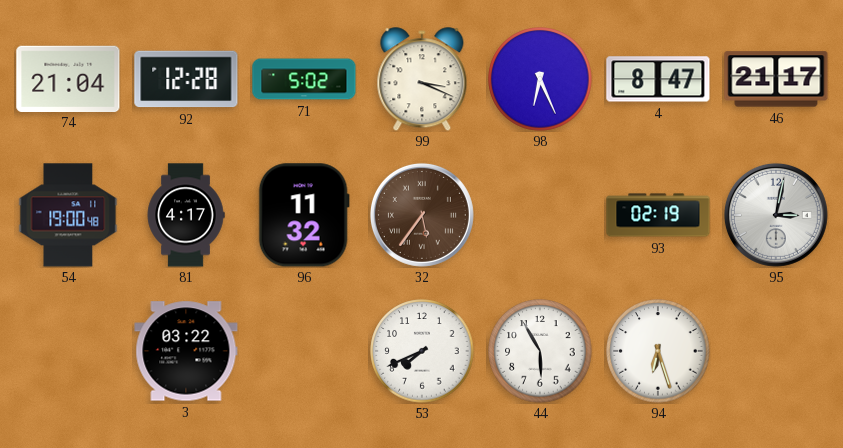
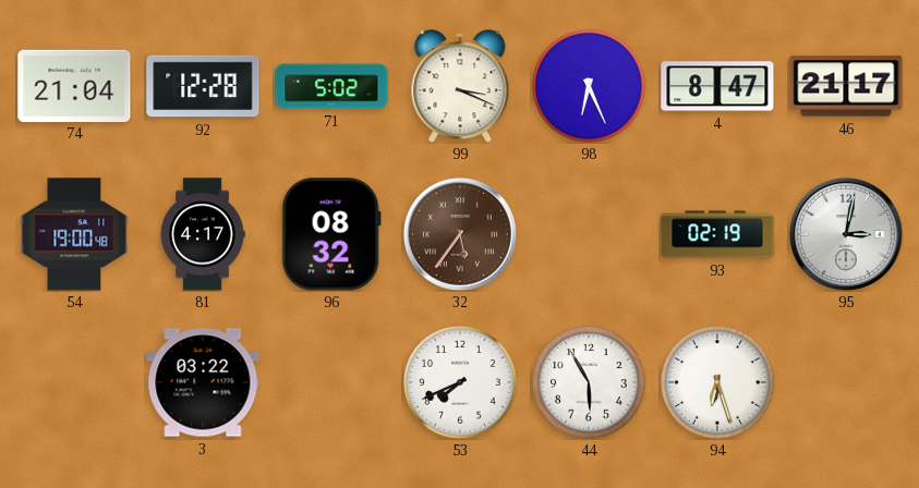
96: 11:32 -> 08:32 (331, 234)
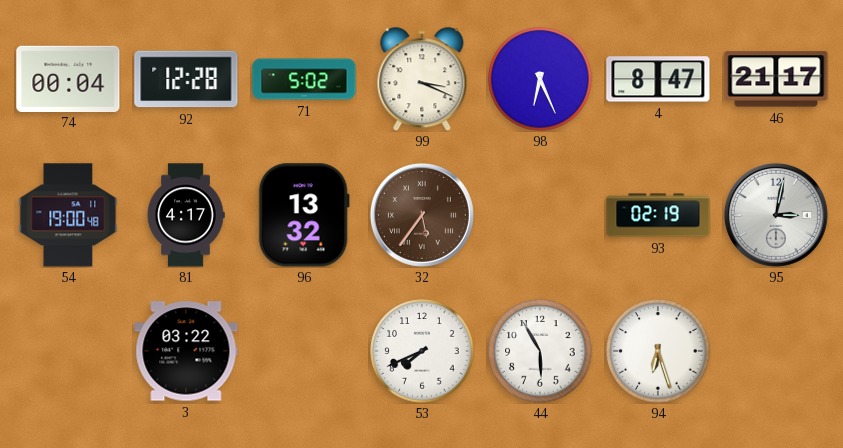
74: 21:04 -> 00:04 (68, 78)
96: 08:32 -> 13:32 (304, 215)
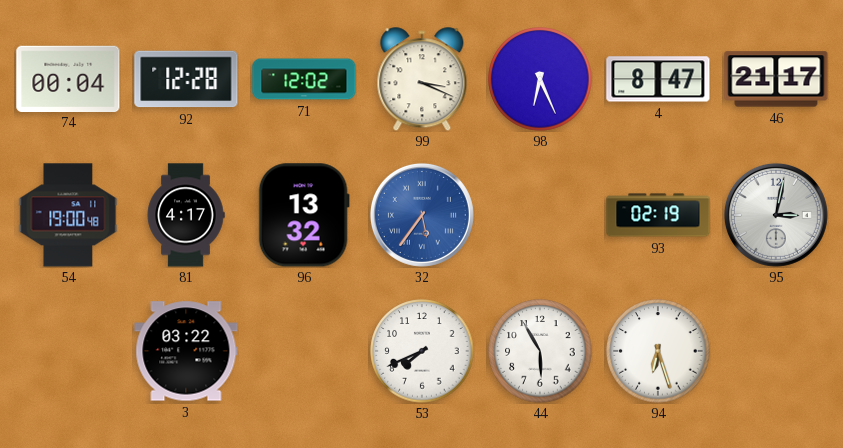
71: 5:02 -> 12:02 (304, 79)
32 dial: brown -> blue (422, 215)
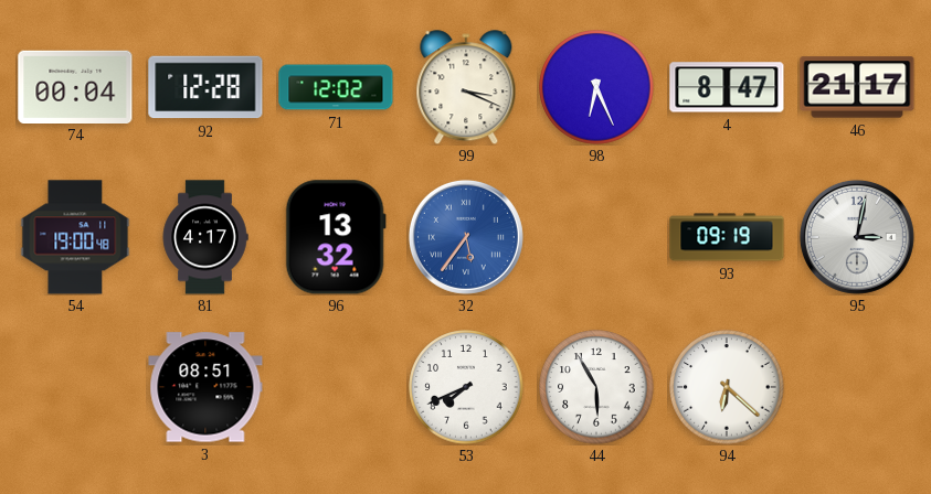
93: 02:19 -> 09:19 (727, 237)
3: 03:22 -> 08:51 (205, 387)
94: 6:27 -> 6:22 (727, 387)
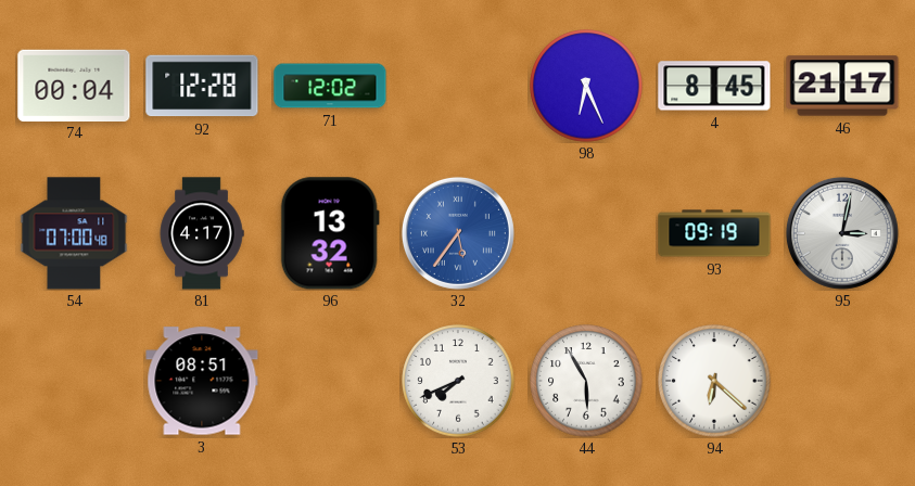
99: 3:19 -> none (466, 87)
4: 8:47 -> 8:45 (714, 86)
54: 19:00 -> 07:00 (74, 233)
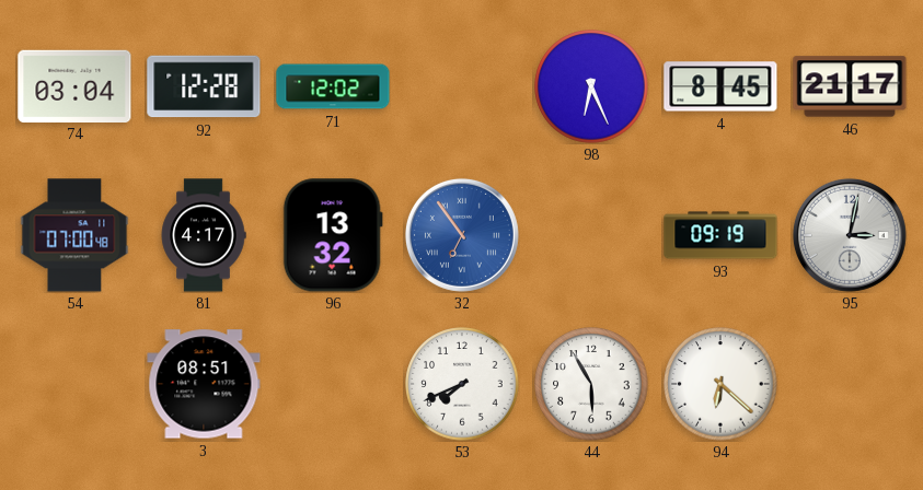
74: 00:04 -> 03:04 (74, 85)
32: 5:36 -> 6:54 (462, 235)
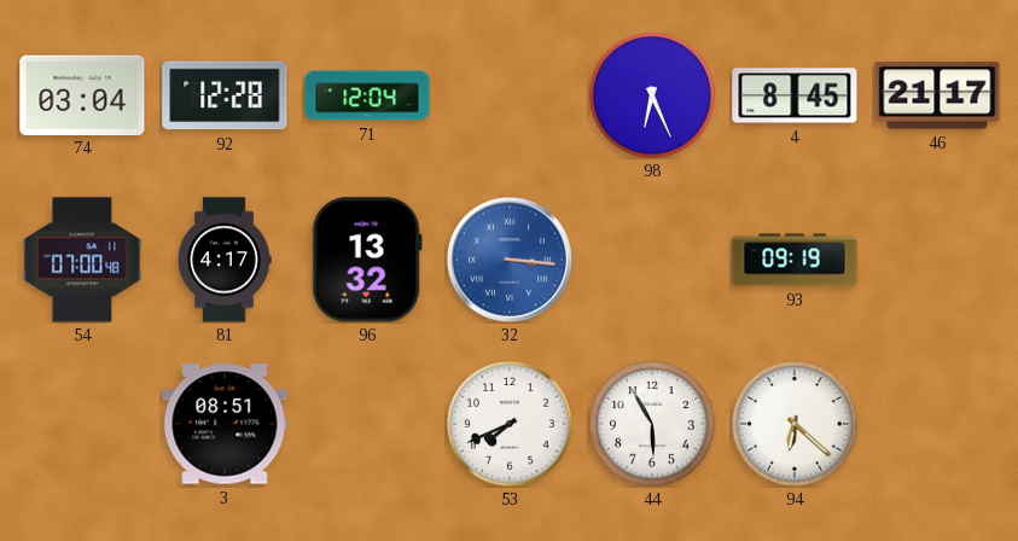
71: 12:02 -> 12:04 (367, 95)
32: 6:54 -> 3:16 (510, 260)
95: 3:02 -> none (850, 235)
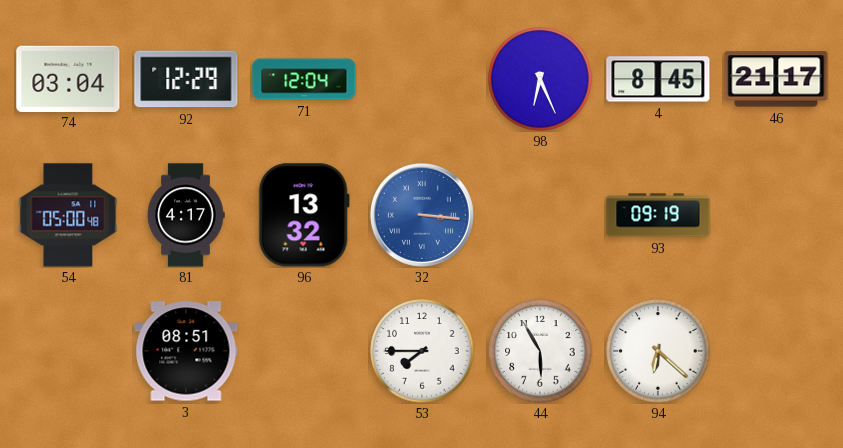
92: 12:28 -> 12:29 (186, 79)
54: 07:00 -> 05:00 (68, 215)
53: 7:41 -> 7:45 (422, 351)
